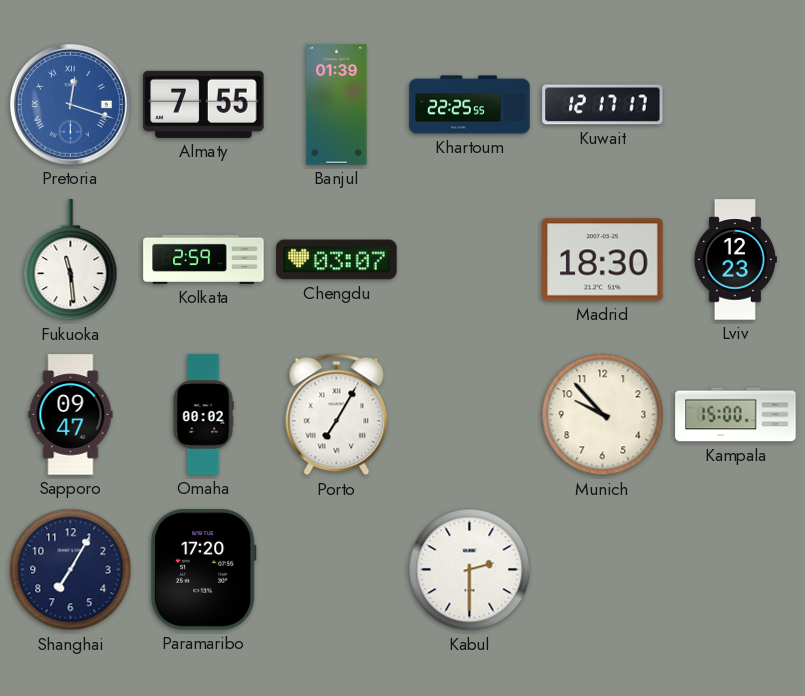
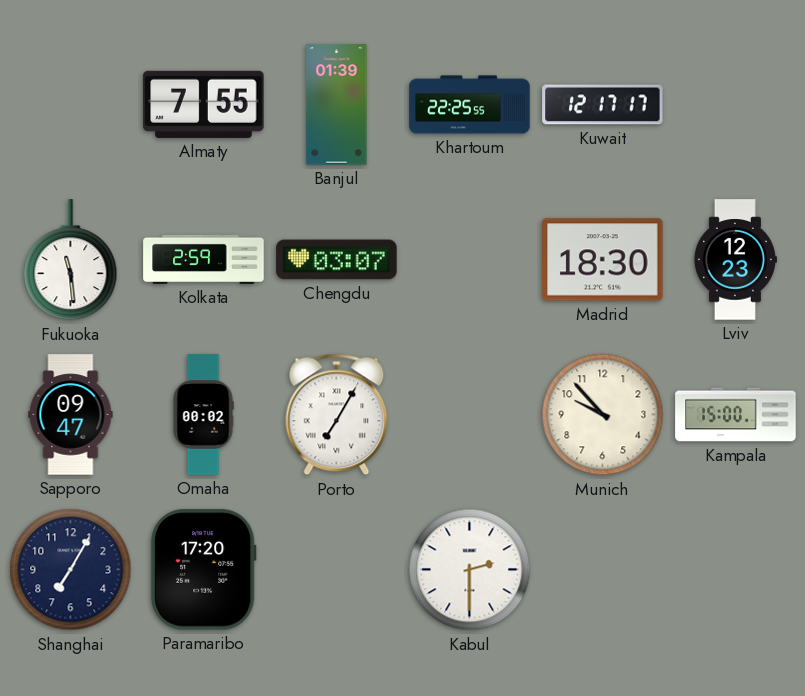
Pretoria: 12:18 -> none (70, 104)
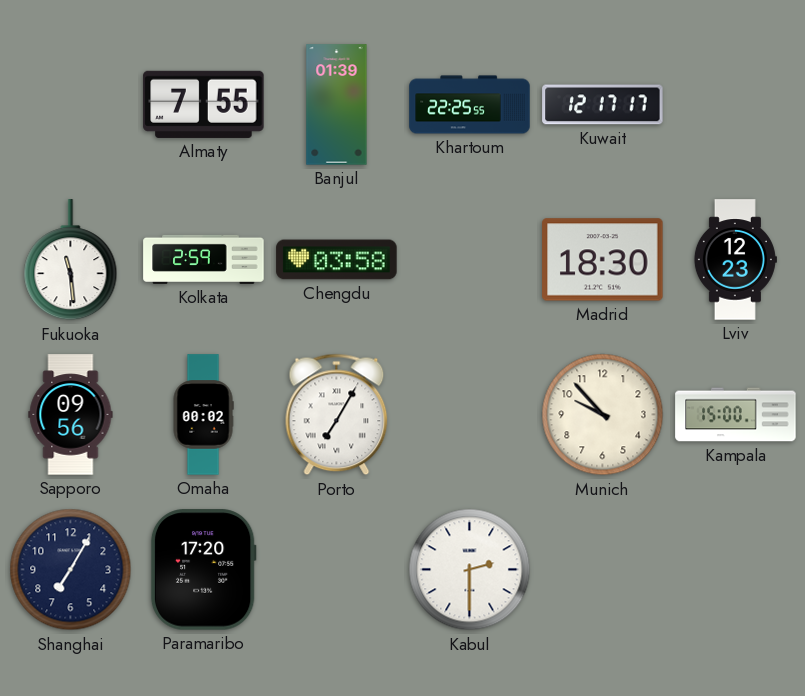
Chengdu: 03:07 -> 03:58 (337, 260)
Sapporo: 09:47 -> 09:56 (71, 415)
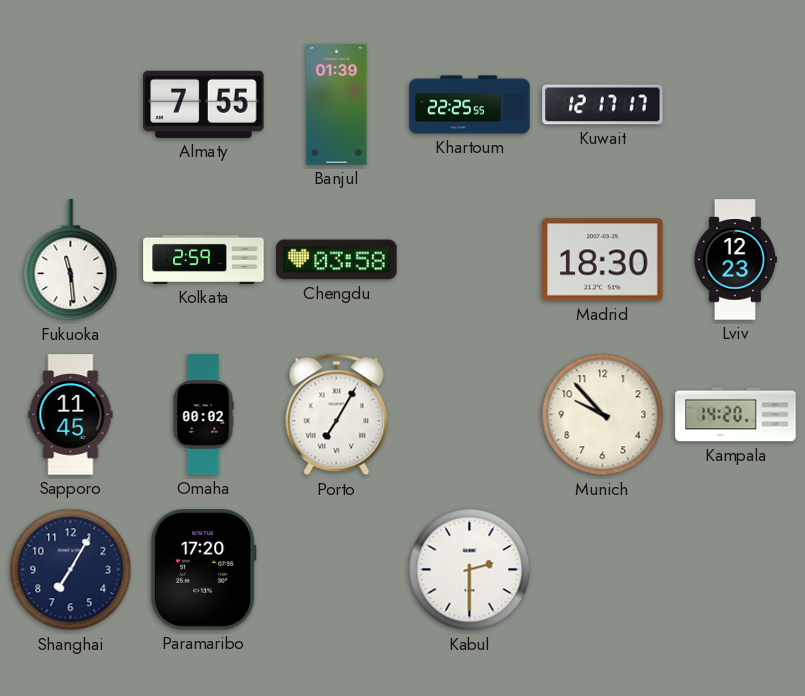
Sapporo: 09:56 -> 11:45 (71, 415)
Kampala: 15:00 -> 14:20 (736, 415)
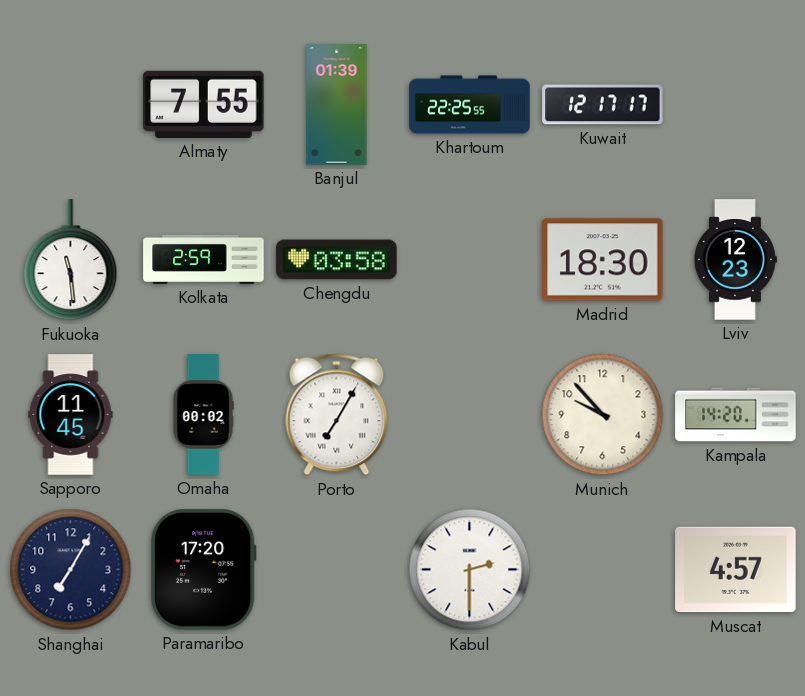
Muscat: none -> 4:57 (736, 570)
